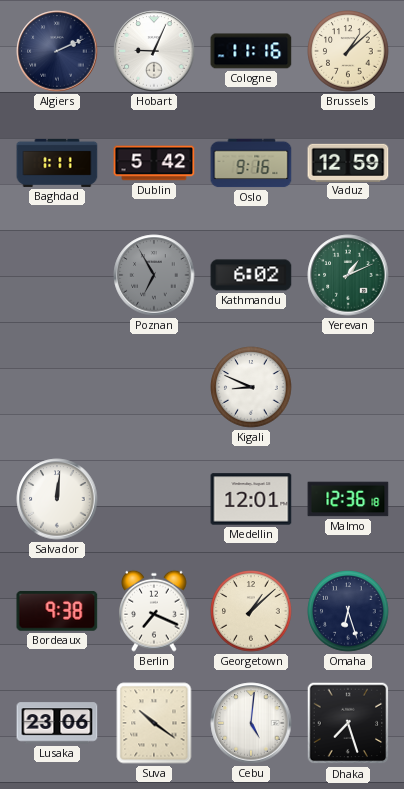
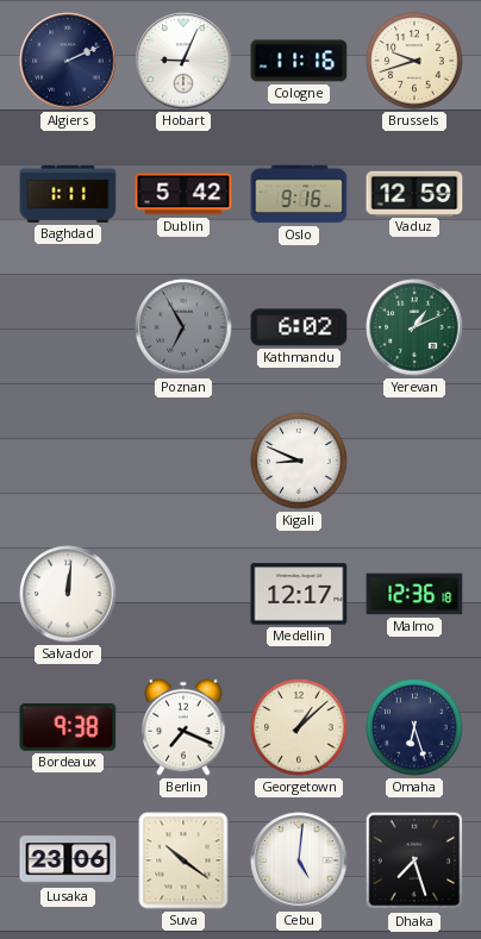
Brussels: 1:08 -> 9:42 (414, 61)
Medellin: 12:01 -> 12:17 (299, 594)
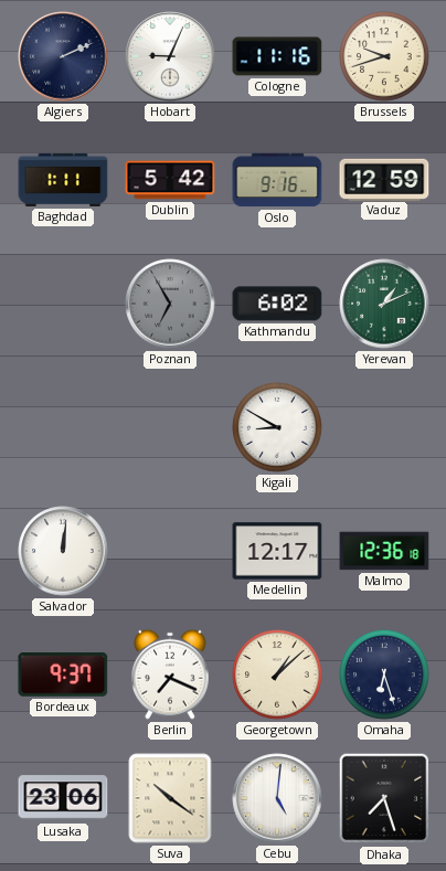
Kigali: 8:49 -> 8:50 (277, 427)
Bordeaux: 9:38 -> 9:37 (63, 675)
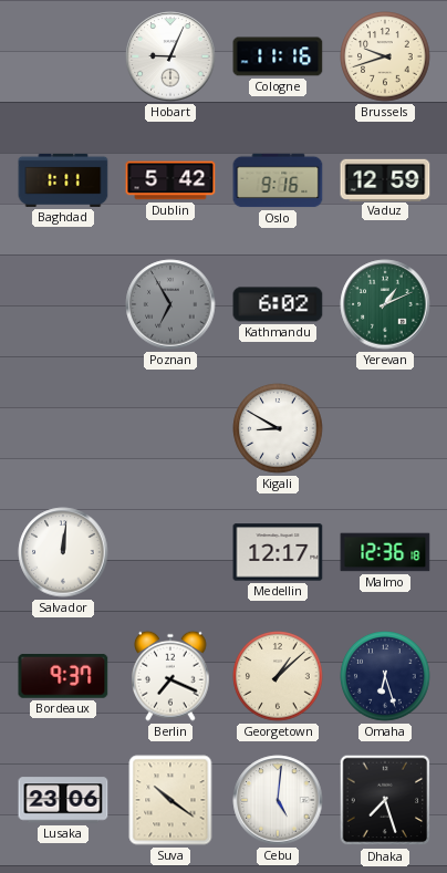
Algiers: 2:11 -> none (63, 56)
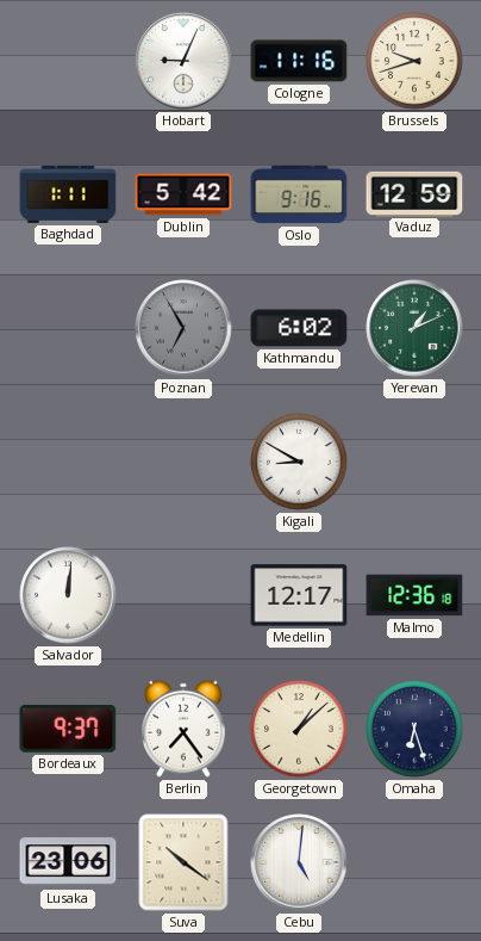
Berlin: 7:19 -> 7:24 (185, 729)
Dhaka: 7:27 -> none (385, 800)
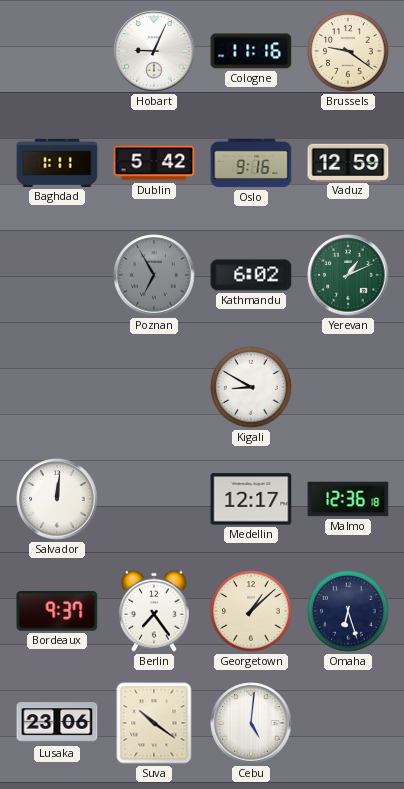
Brussels: 9:42 -> 9:21 (348, 51)
